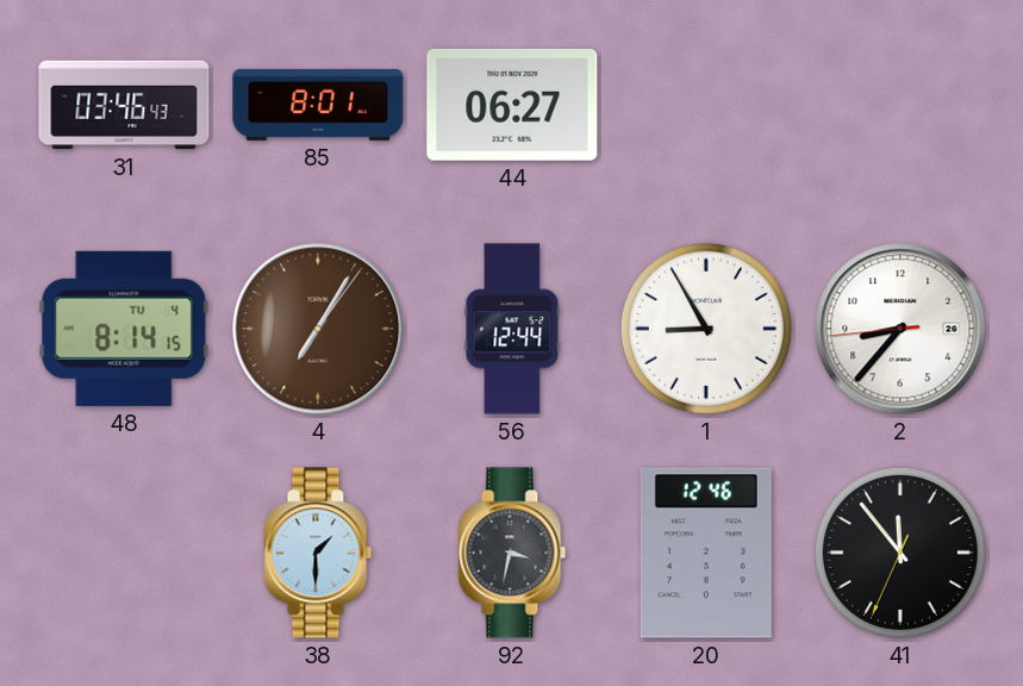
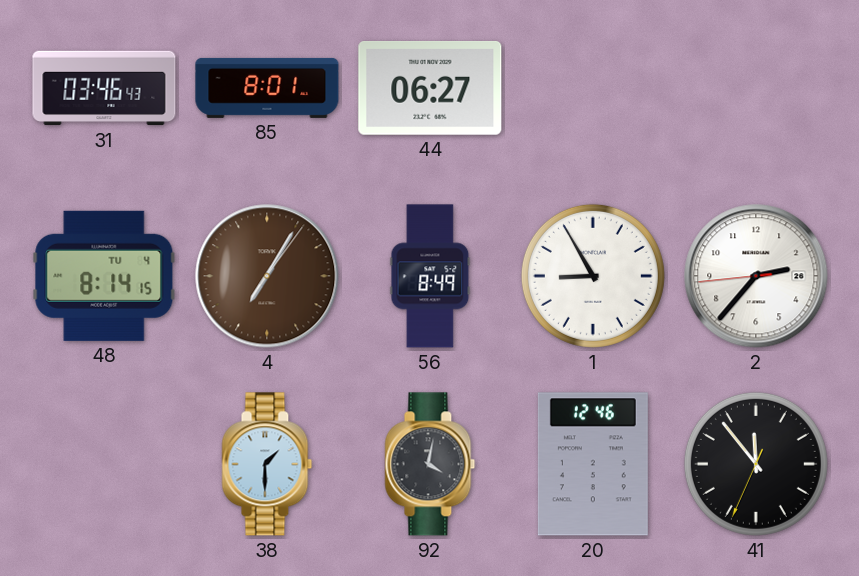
56: 12:44 -> 8:49 (430, 276)
2: 8:36 -> 2:36 (756, 276)
92: 3:32 -> 4:02 (430, 464)
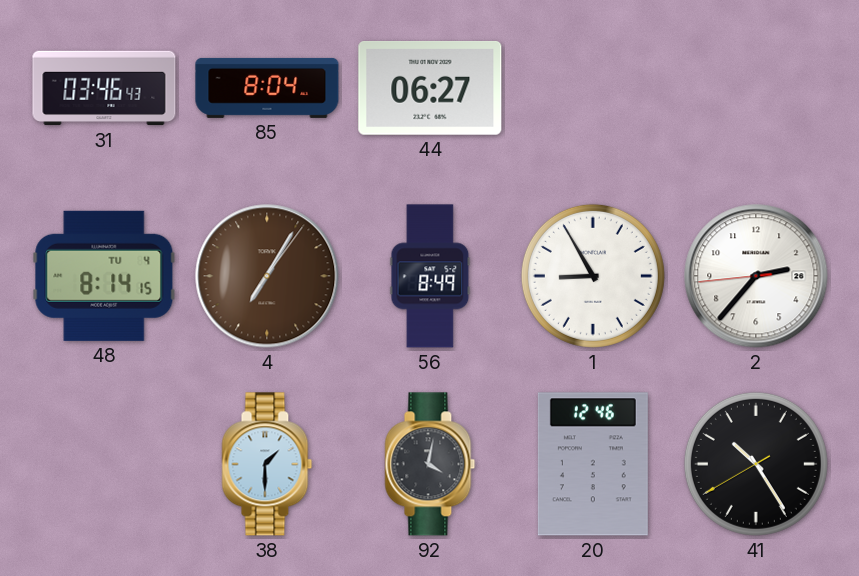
85: 8:01 -> 8:04 (267, 88)
41: 11:53 -> 10:24 (756, 464)
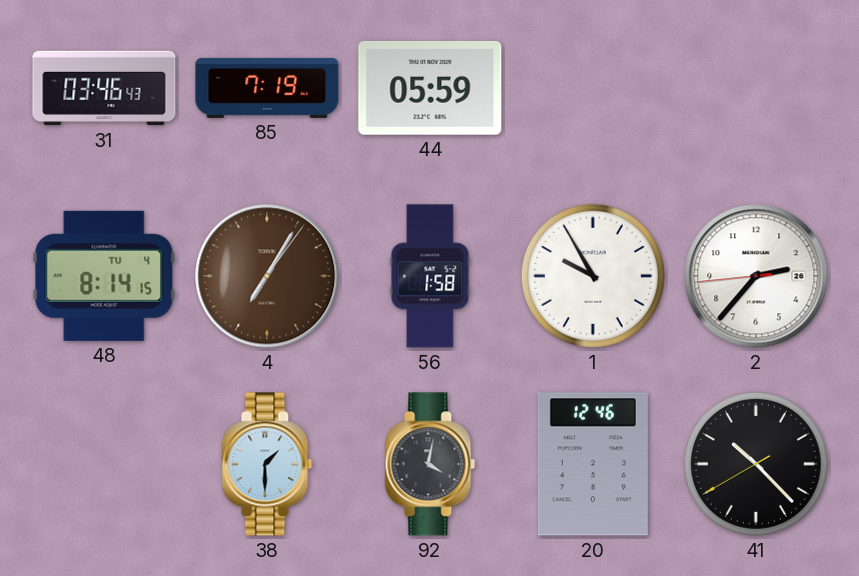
85: 8:04 -> 7:19 (267, 88)
44: 06:27 -> 05:59 (430, 88)
56: 8:49 -> 1:58 (430, 276)
1: 8:55 -> 9:55 (593, 276)
41: 10:24 -> 10:22 (756, 464)
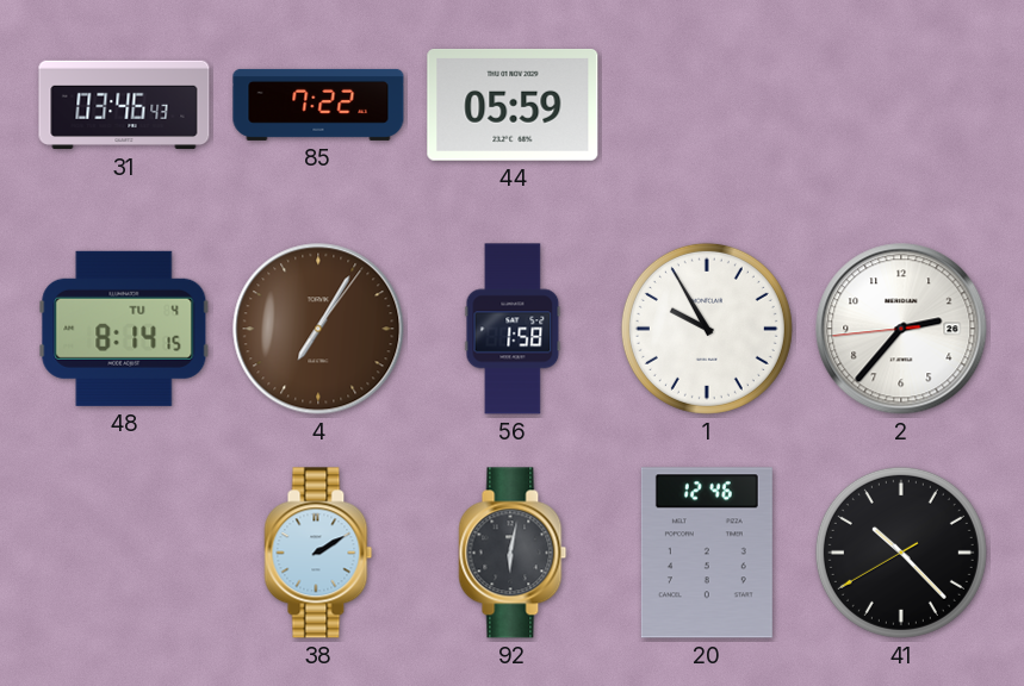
85: 7:19 -> 7:22 (318, 105)
38: 1:30 -> 2:10 (318, 553)
92: 4:02 -> 6:02 (513, 553)
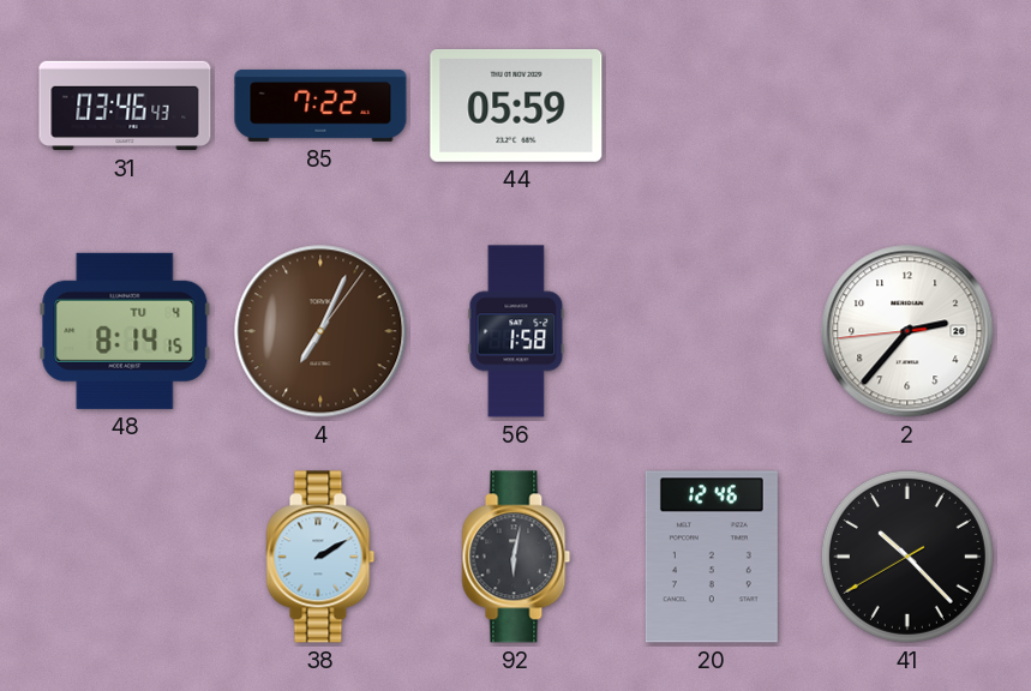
4: 7:05 -> 7:04 (320, 331)
1: 9:55 -> none (707, 329)
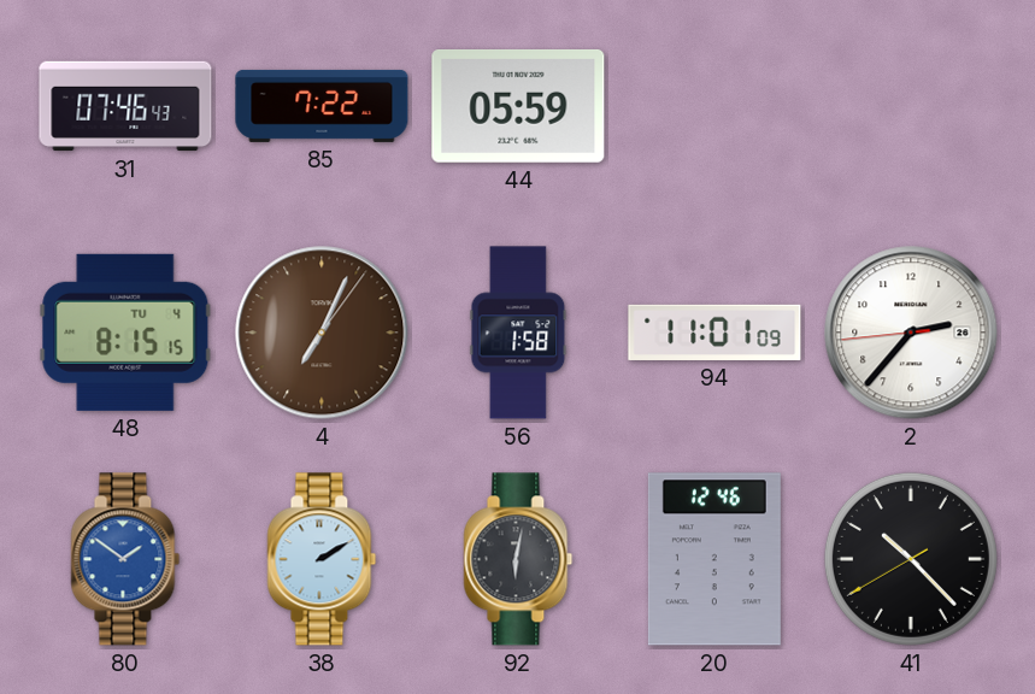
31: 03:46 -> 07:46 (125, 106)
48: 8:14 -> 8:15 (125, 333)
94: none -> 11:01 (714, 333)
80: none -> 1:51 (125, 559)
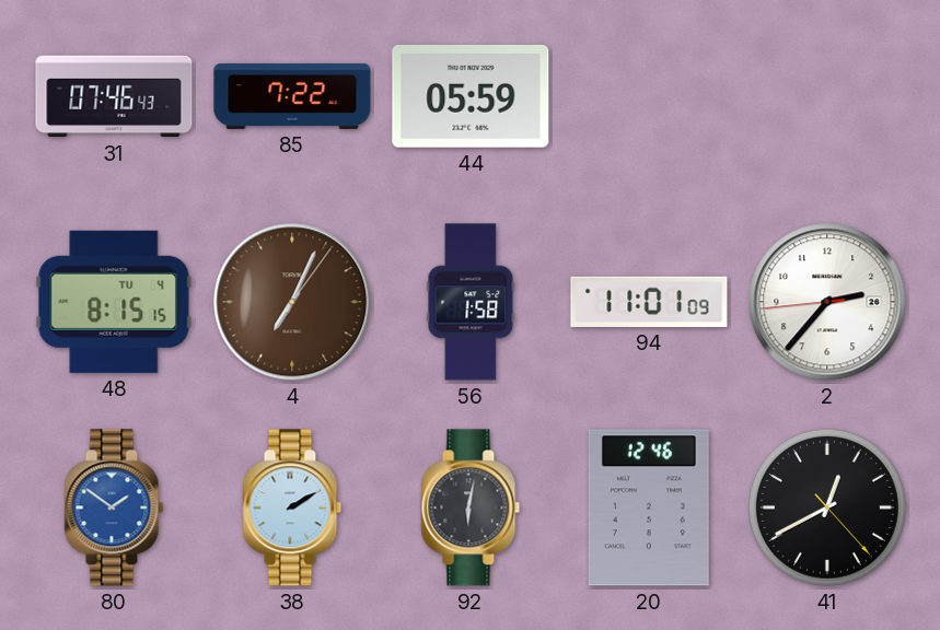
41: 10:22 -> 12:40 (827, 507)
